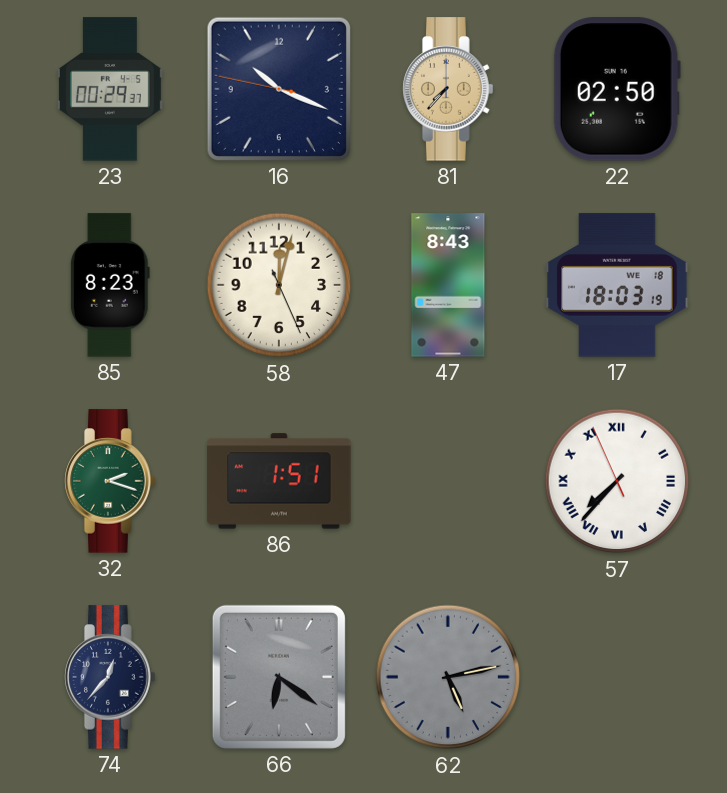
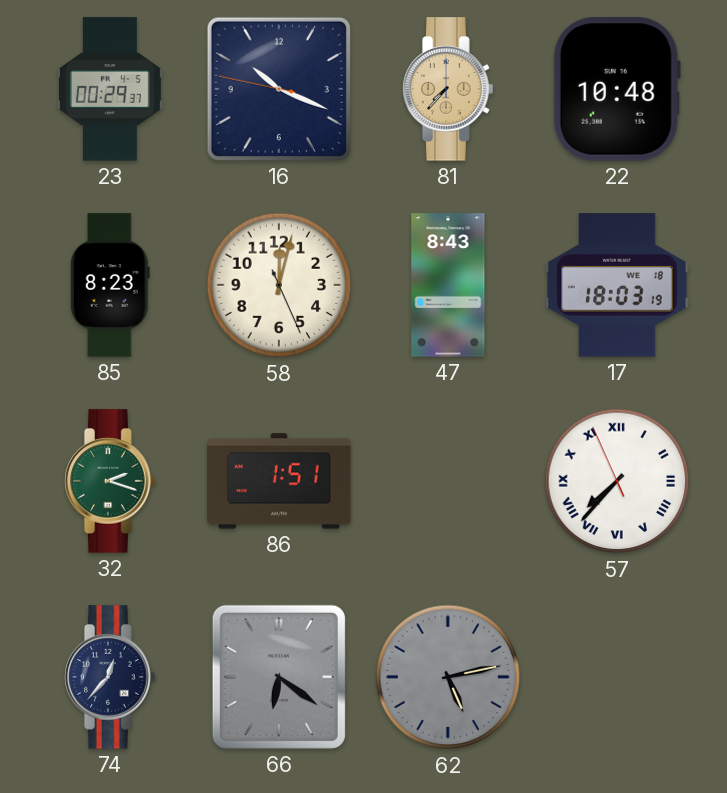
22: 02:50 -> 10:48 (617, 89)
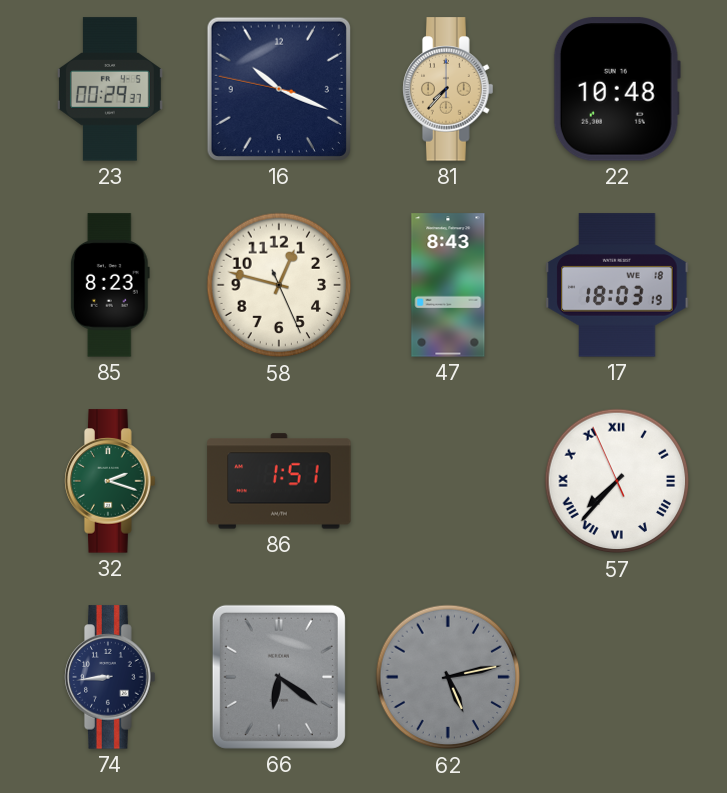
58: 12:02 -> 12:47 (279, 285)
74: 12:37 -> 8:44 (110, 677)
